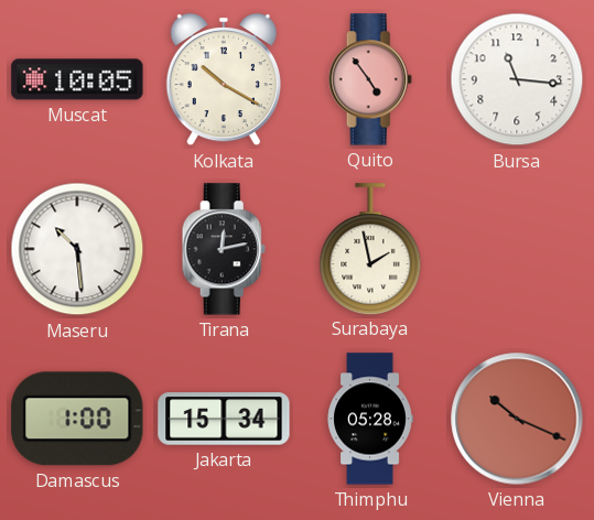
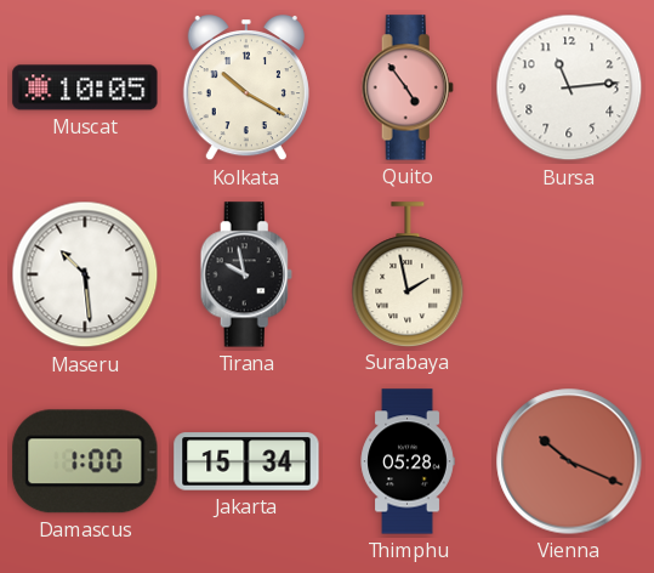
Bursa: 11:16 -> 11:14 (569, 87)
Tirana: 12:13 -> 9:58 (246, 274)
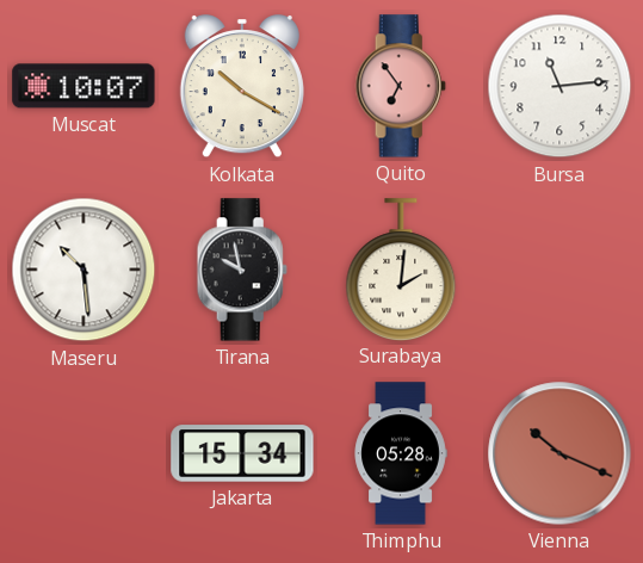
Muscat: 10:05 -> 10:07 (84, 86)
Quito: 4:54 -> 6:54 (401, 86)
Surabaya: 1:58 -> 2:01 (401, 270)
Damascus: 1:00 -> none (85, 461)
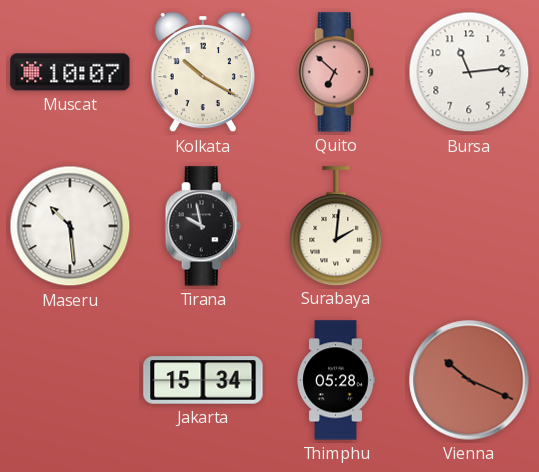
Quito: 6:54 -> 6:52 (336, 72)
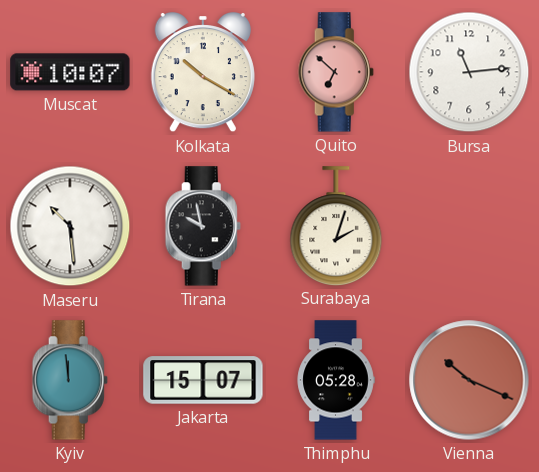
Surabaya: 2:01 -> 2:03 (336, 226)
Kyiv: none -> 11:59 (70, 380)
Jakarta: 15:34 -> 15:07 (203, 380)
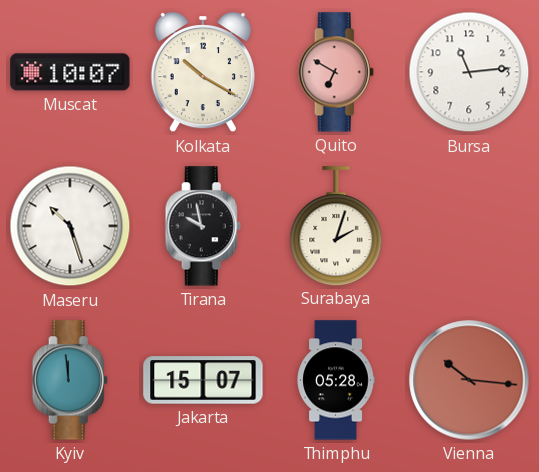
Quito: 6:52 -> 6:50 (336, 72)
Maseru: 10:29 -> 10:27 (70, 226)
Vienna: 10:19 -> 10:16 (469, 380)
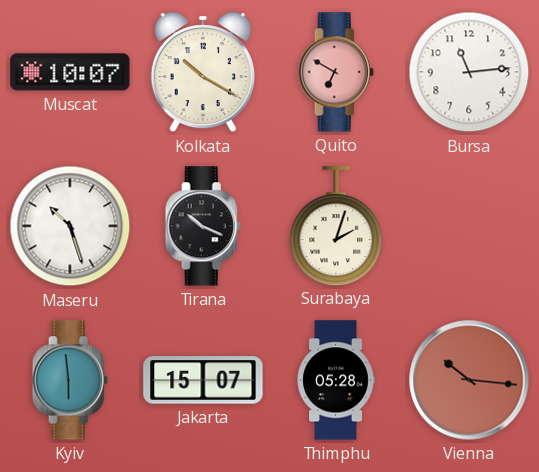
Tirana: 9:58 -> 10:19 (203, 226)
Kyiv: 11:59 -> 5:59 (70, 380)
